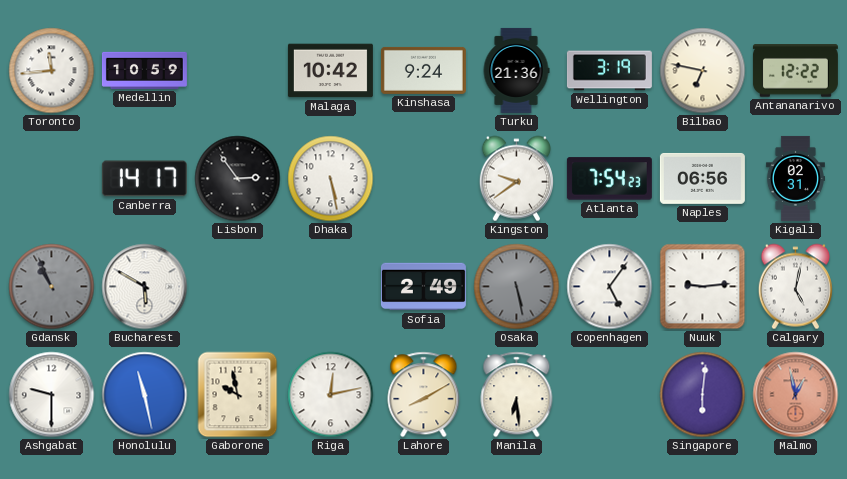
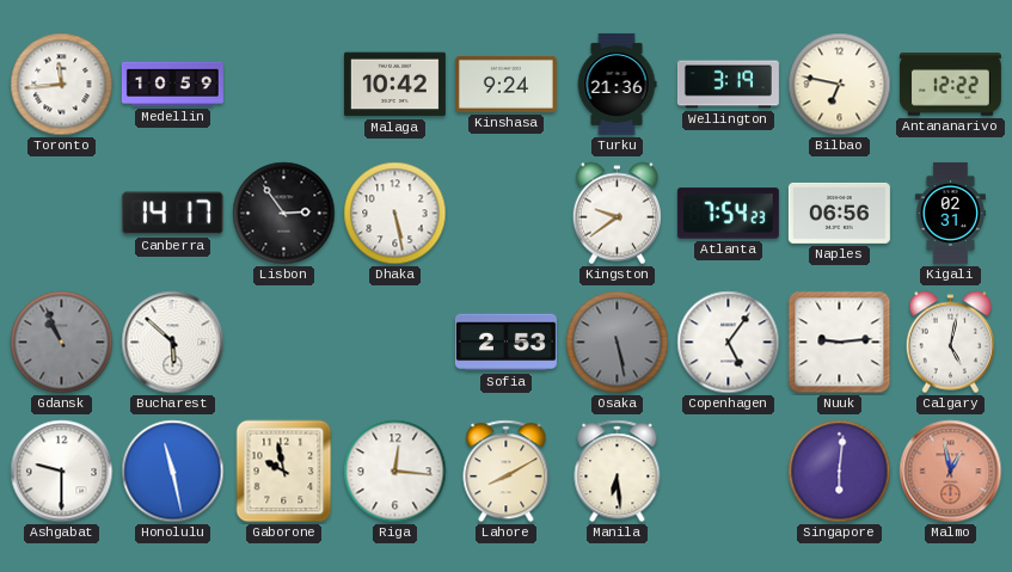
Bucharest: 5:50 -> 5:52 (173, 343)
Sofia: 2:49 -> 2:53 (505, 343)
Riga: 12:13 -> 12:16 (395, 472)
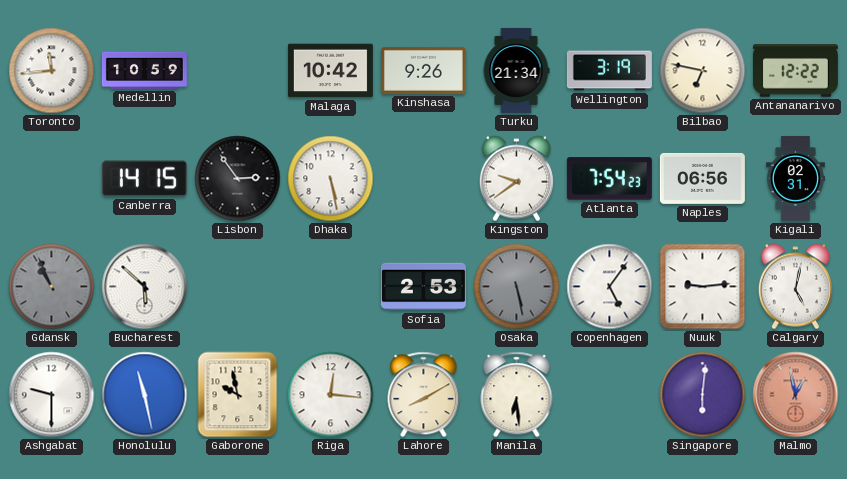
Kinshasa: 9:24 -> 9:26 (423, 70)
Turku: 21:36 -> 21:34 (516, 70)
Canberra: 14:17 -> 14:15 (144, 179)
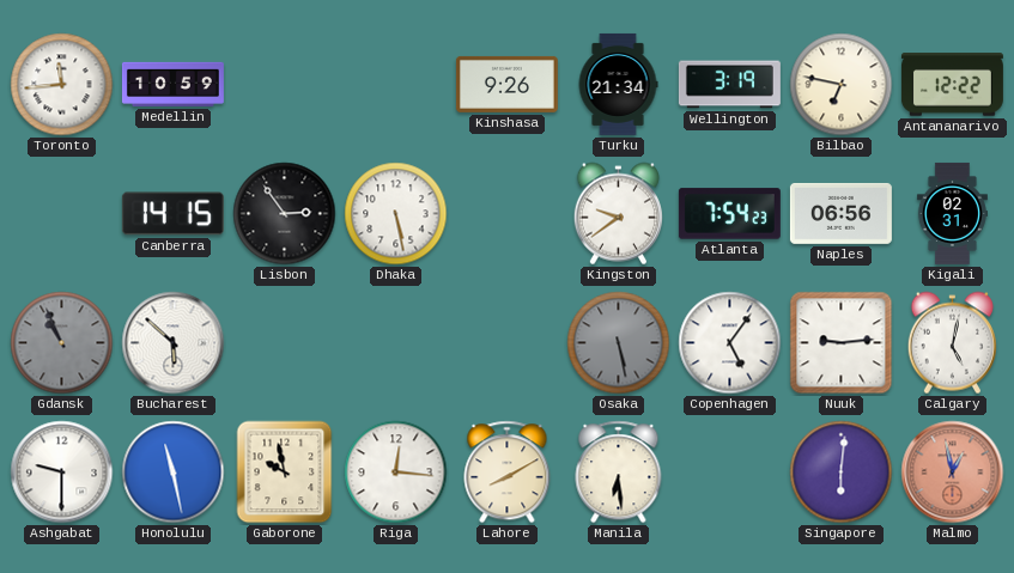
Malaga: 10:42 -> none (330, 71)
Sofia: 2:53 -> none (423, 287)
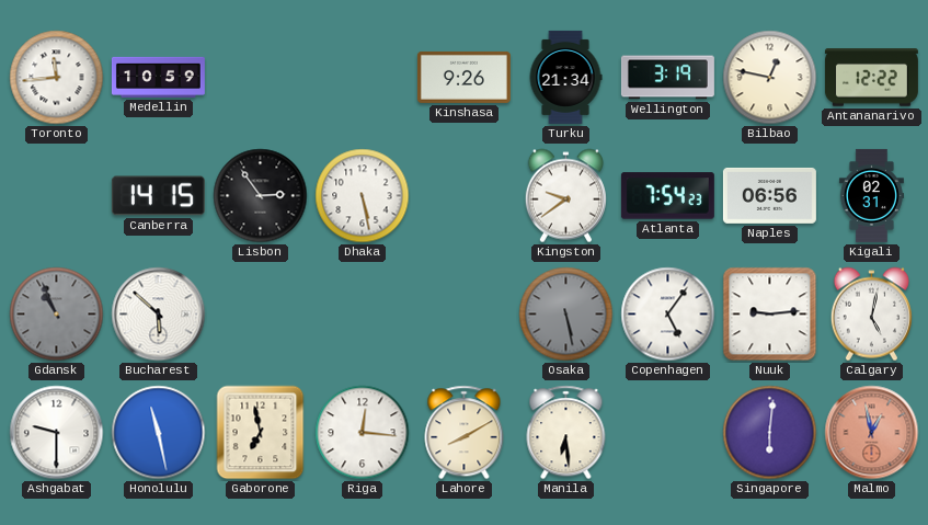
Bilbao: 6:47 -> 12:47 (770, 78)
Gaborone: 9:58 -> 6:58 (261, 433)
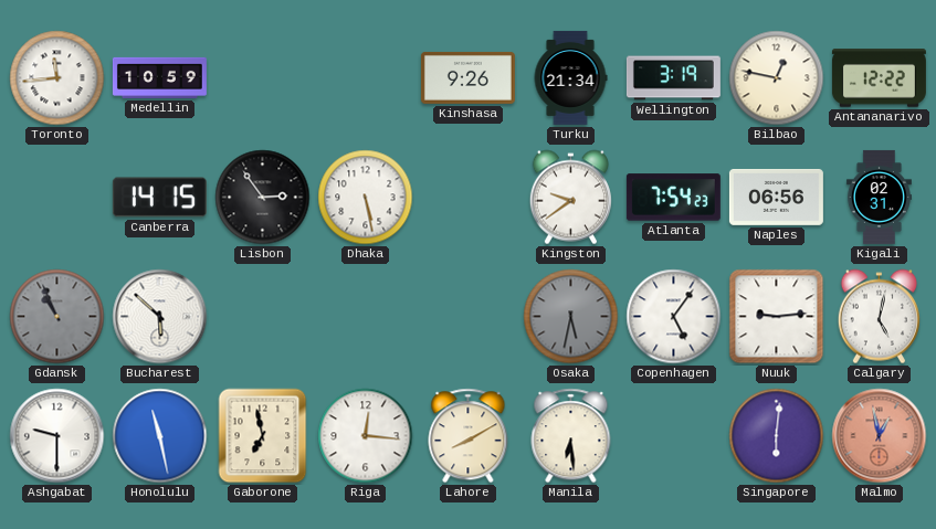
Osaka: 5:28 -> 5:32 (571, 317)
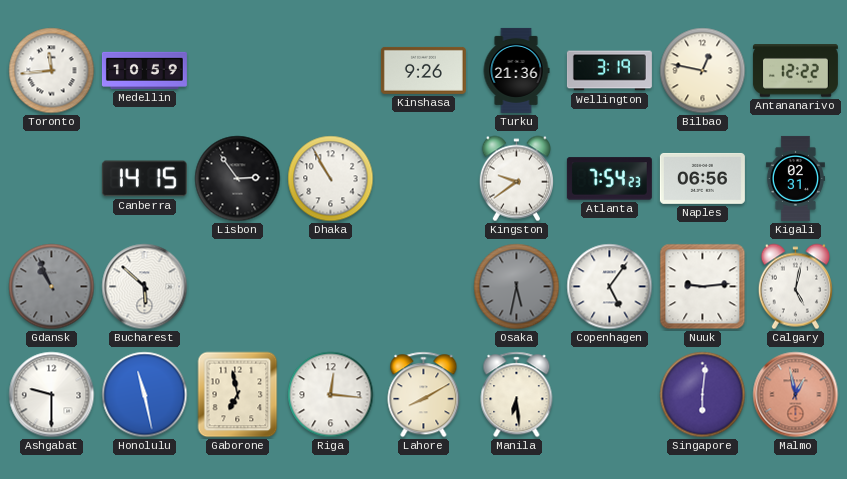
Turku: 21:34 -> 21:36 (516, 70)
Dhaka: 5:28 -> 10:55 (331, 179)
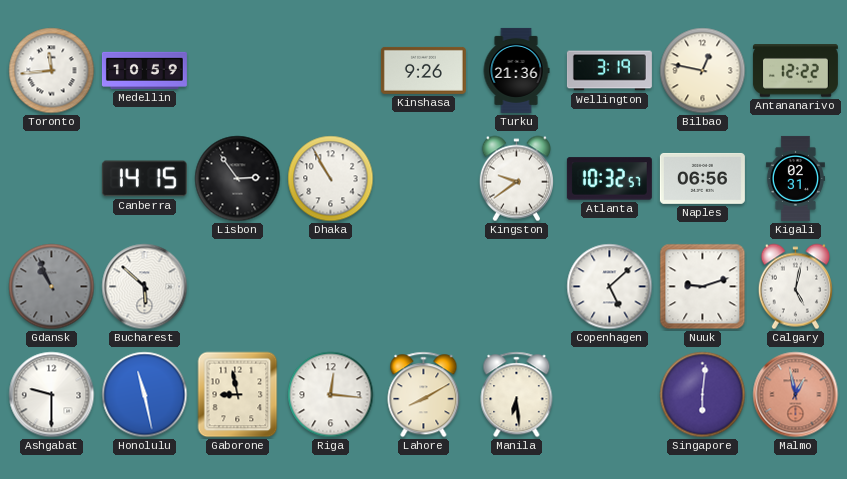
Atlanta: 7:54 -> 10:32 (609, 179)
Osaka: 5:32 -> none (517, 287)
Copenhagen: 5:06 -> 5:08 (610, 287)
Nuuk: 9:14 -> 9:12 (703, 287)
Gaborone: 6:58 -> 8:58 (238, 395)
